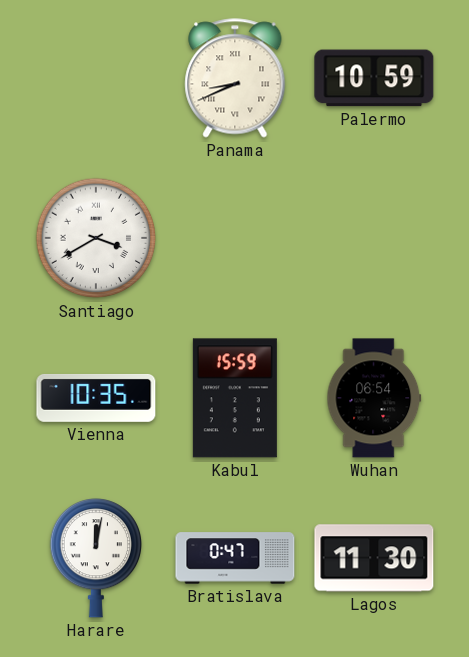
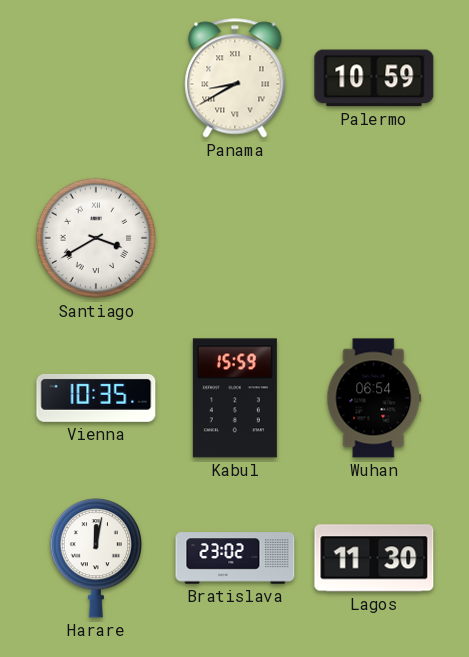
Panama: 8:41 -> 8:40 (235, 78)
Bratislava: 0:47 -> 23:02 (235, 558)
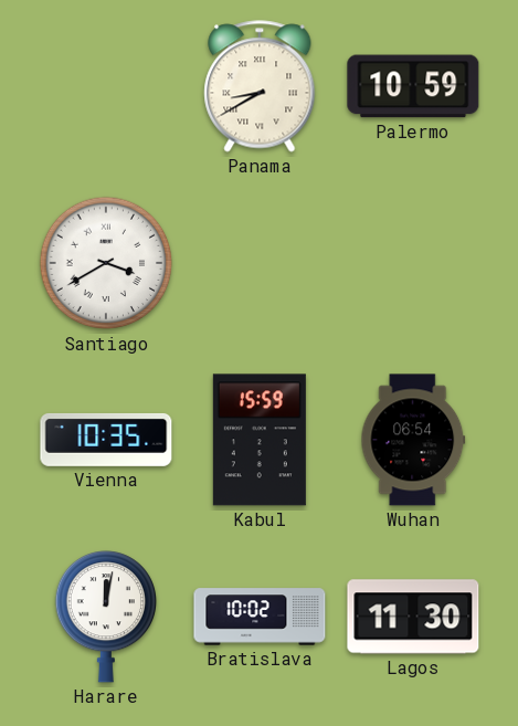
Bratislava: 23:02 -> 10:02 (260, 617)
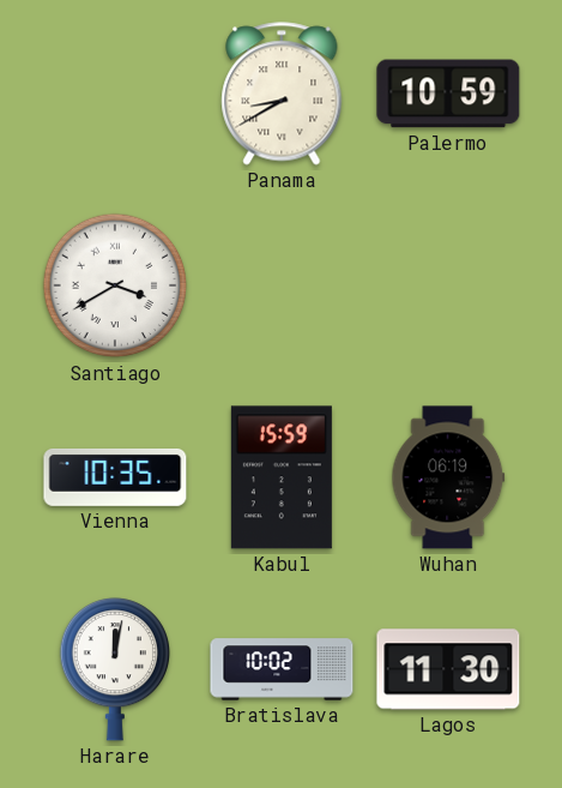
Wuhan: 06:54 -> 06:19 (448, 477)
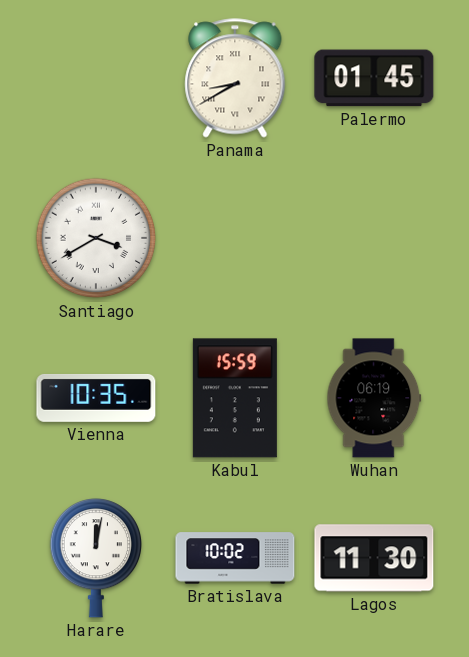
Palermo: 10:59 -> 01:45 (374, 78)
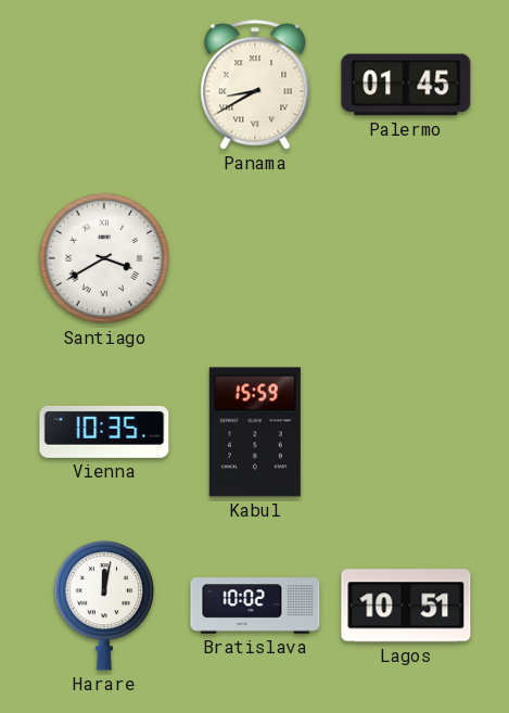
Wuhan: 06:19 -> none (374, 398)
Lagos: 11:30 -> 10:51 (406, 606)
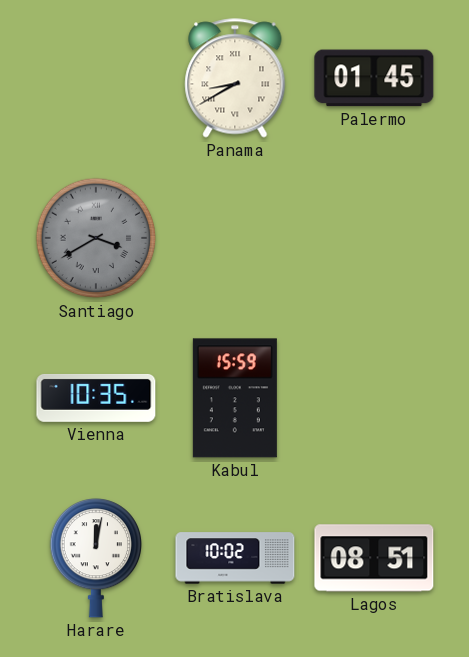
Santiago dial: white -> grey (96, 238)
Lagos: 10:51 -> 08:51 (374, 558)
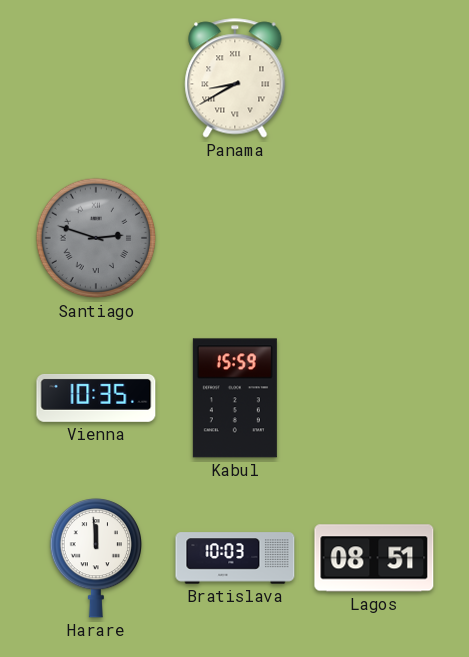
Palermo: 01:45 -> none (374, 78)
Santiago: 3:40 -> 2:48 (96, 238)
Harare: 12:02 -> 11:59 (95, 558)
Bratislava: 10:02 -> 10:03 (235, 558)
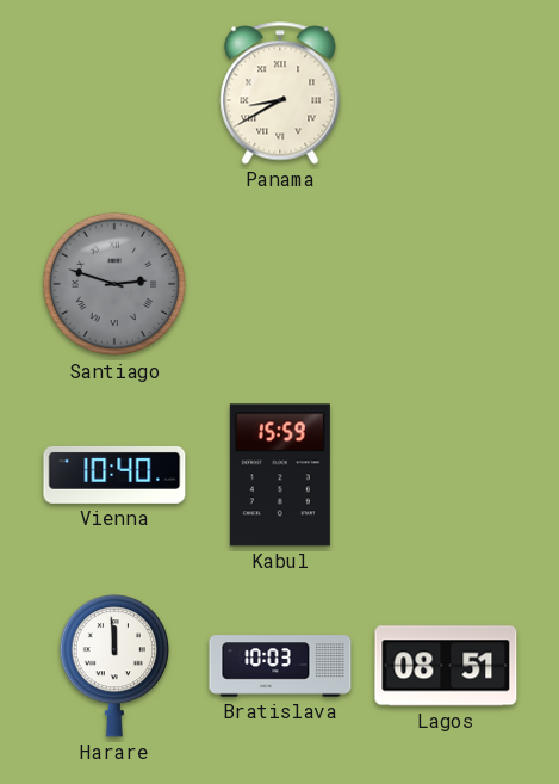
Vienna: 10:35 -> 10:40 (114, 475)
